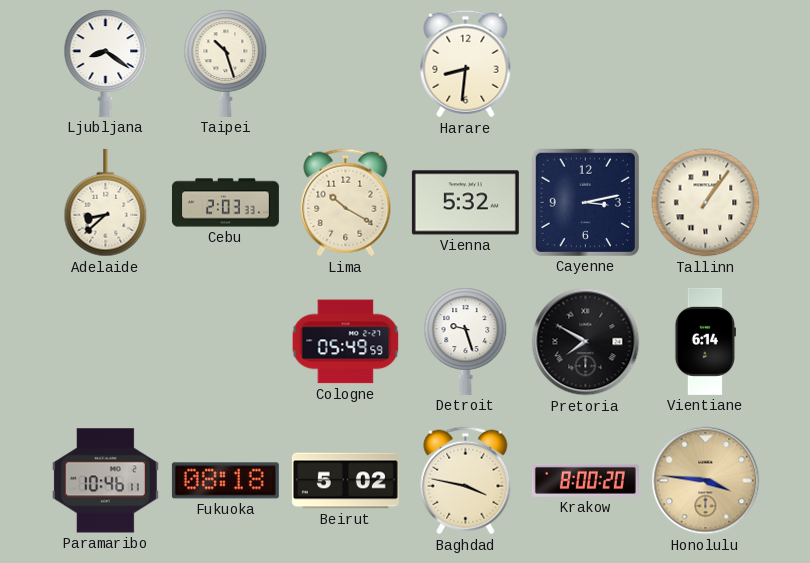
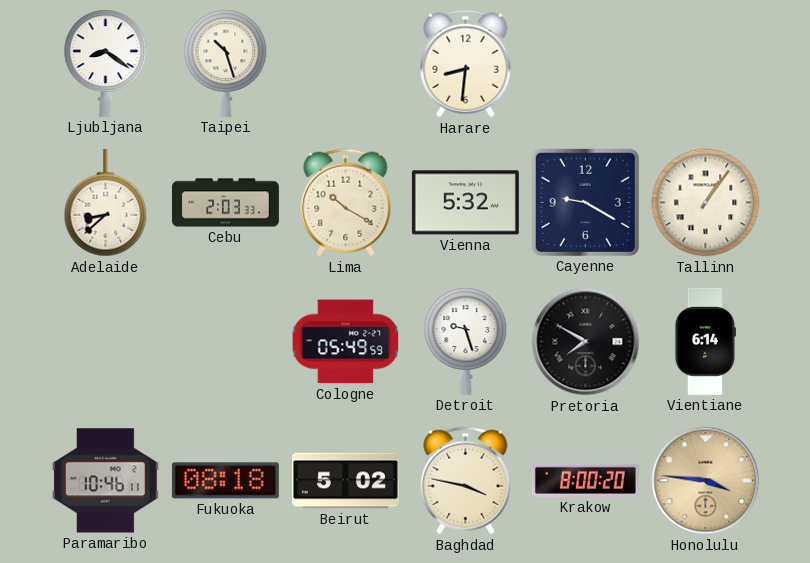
Cayenne: 3:13 -> 9:20 (585, 202)
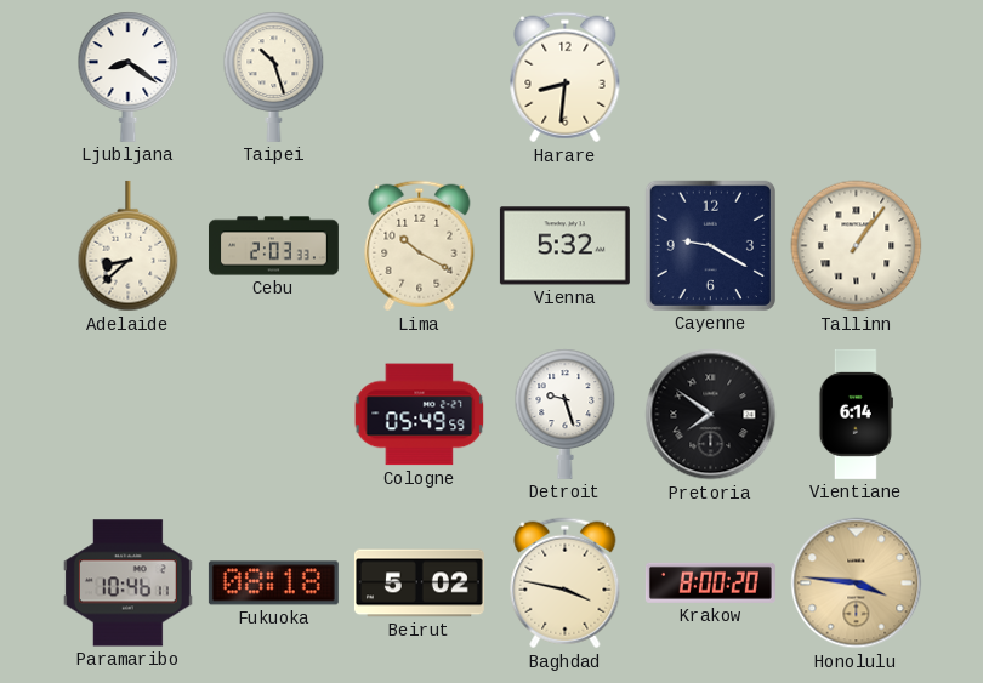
Pretoria: 7:50 -> 7:51 (711, 415)
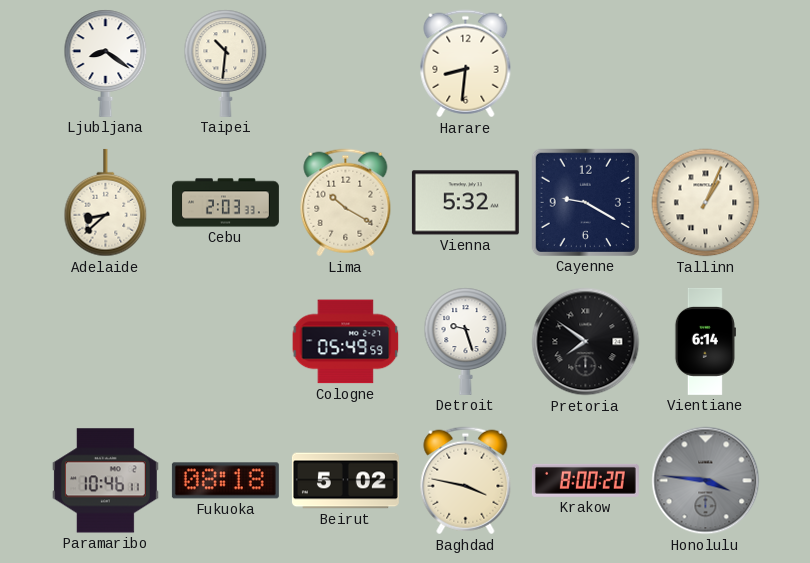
Taipei: 10:27 -> 10:31 (226, 63)
Tallinn: 1:06 -> 1:04 (706, 203)
Honolulu dial: champagne -> grey (706, 481)
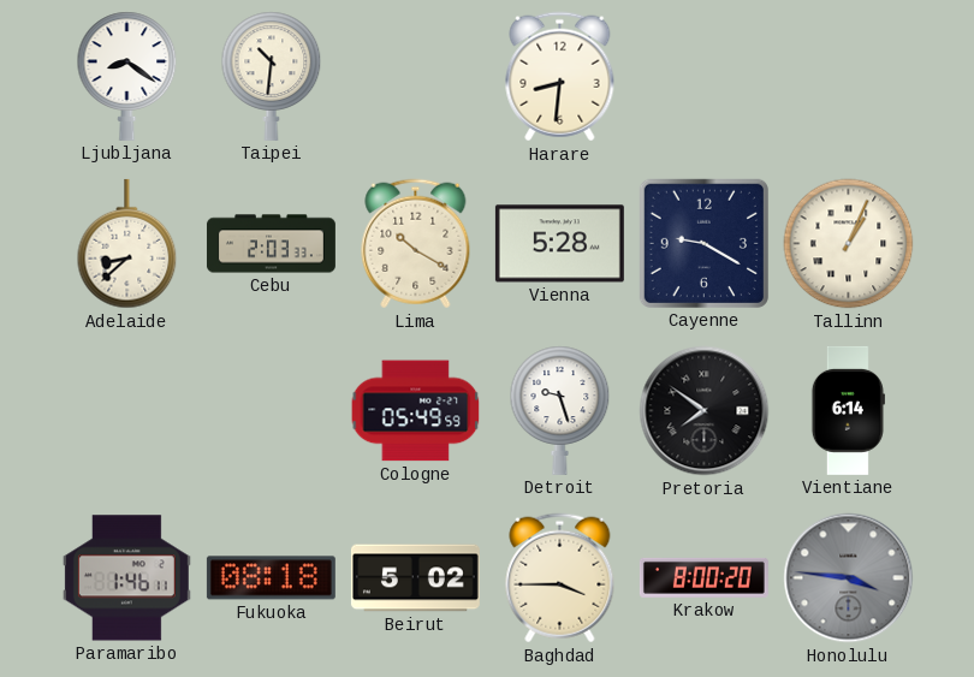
Vienna: 5:32 -> 5:28 (559, 244)
Paramaribo: 10:46 -> 1:46 (126, 578)
Baghdad: 3:47 -> 3:45 (560, 578)
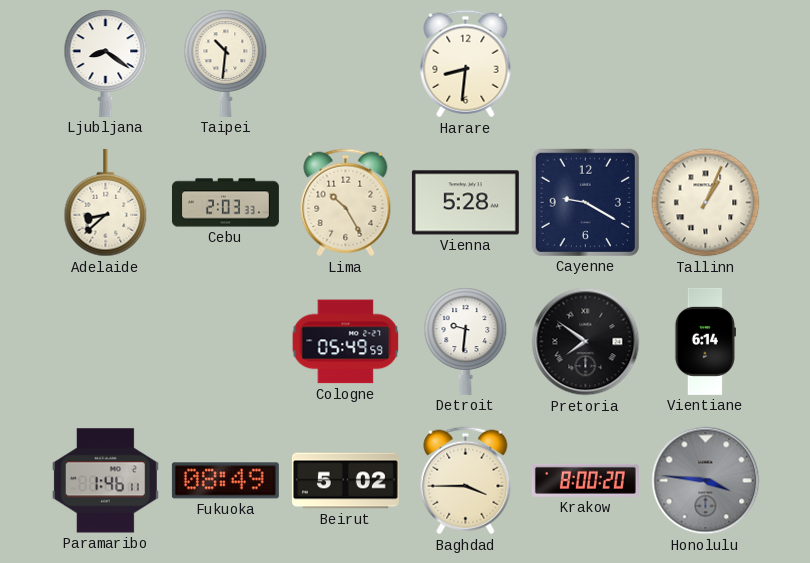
Lima: 10:20 -> 10:25 (346, 203)
Detroit: 9:27 -> 9:31 (466, 341)
Fukuoka: 08:18 -> 08:49 (225, 481)
